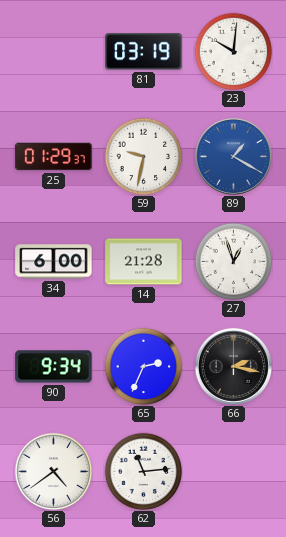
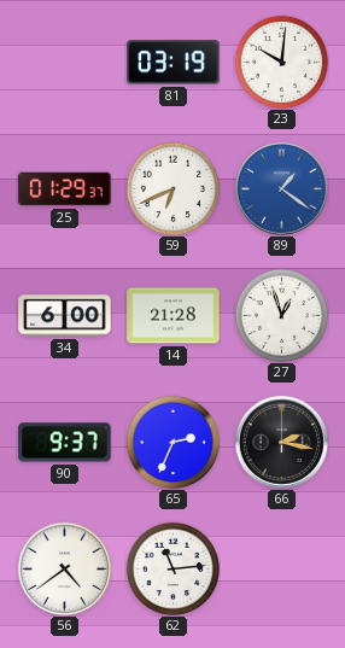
59: 9:32 -> 6:41 (172, 188)
89: 1:20 -> 1:21 (281, 188)
90: 9:34 -> 9:37 (65, 443)
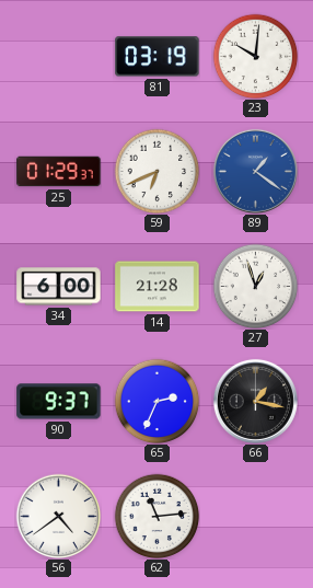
66: 2:17 -> 1:17 (255, 401)
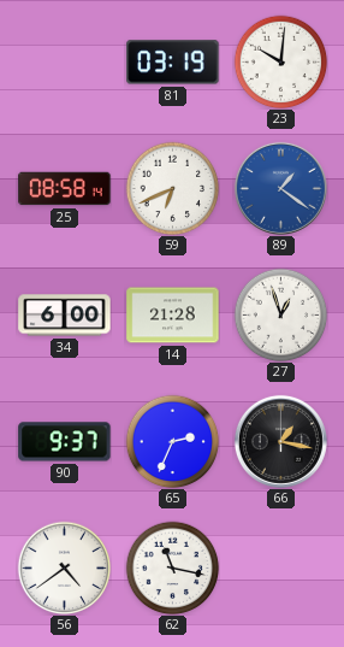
25: 01:29 -> 08:58 (65, 189)
62: 11:14 -> 11:17 (172, 567)
